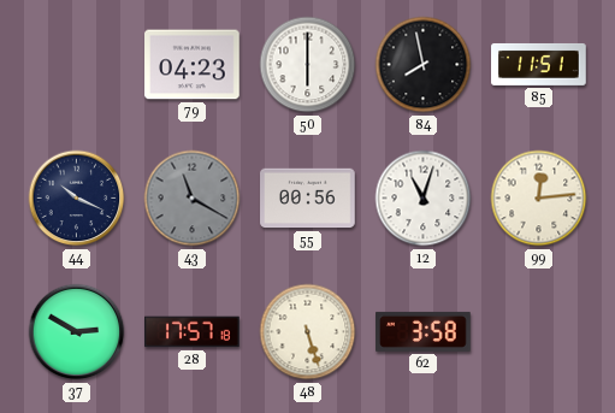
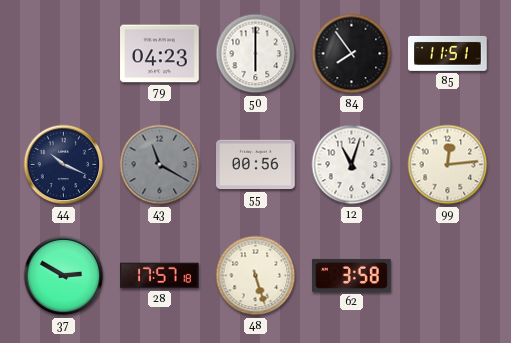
84: 7:58 -> 7:54 (352, 54)
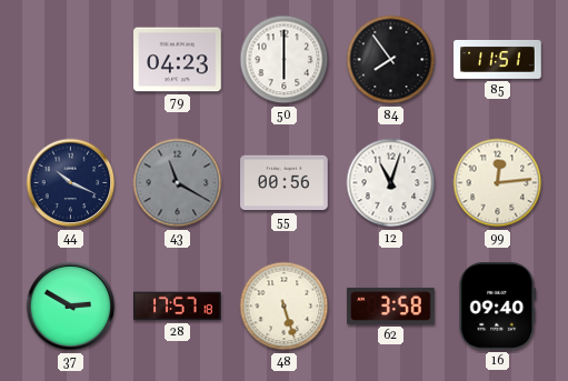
16: none -> 09:40 (498, 307)
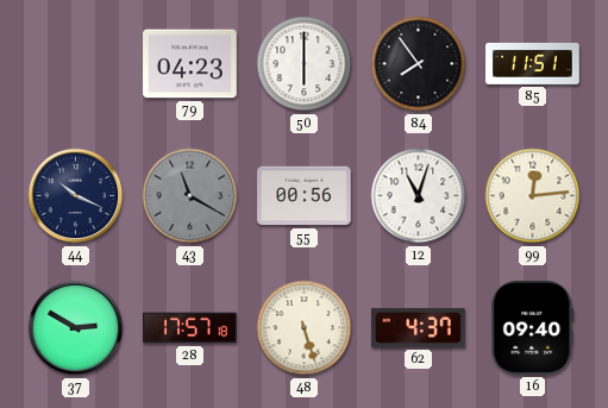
62: 3:58 -> 4:37 (419, 327)
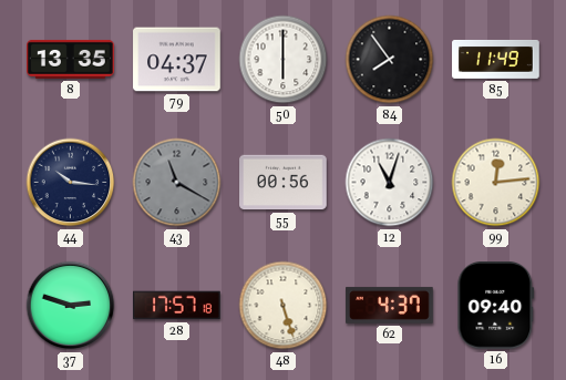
8: none -> 13:35 (71, 59)
79: 04:23 -> 04:37 (177, 60)
85: 11:51 -> 11:49 (496, 59)
44: 10:19 -> 10:16 (71, 183)
37: 2:50 -> 2:48 (71, 306)
